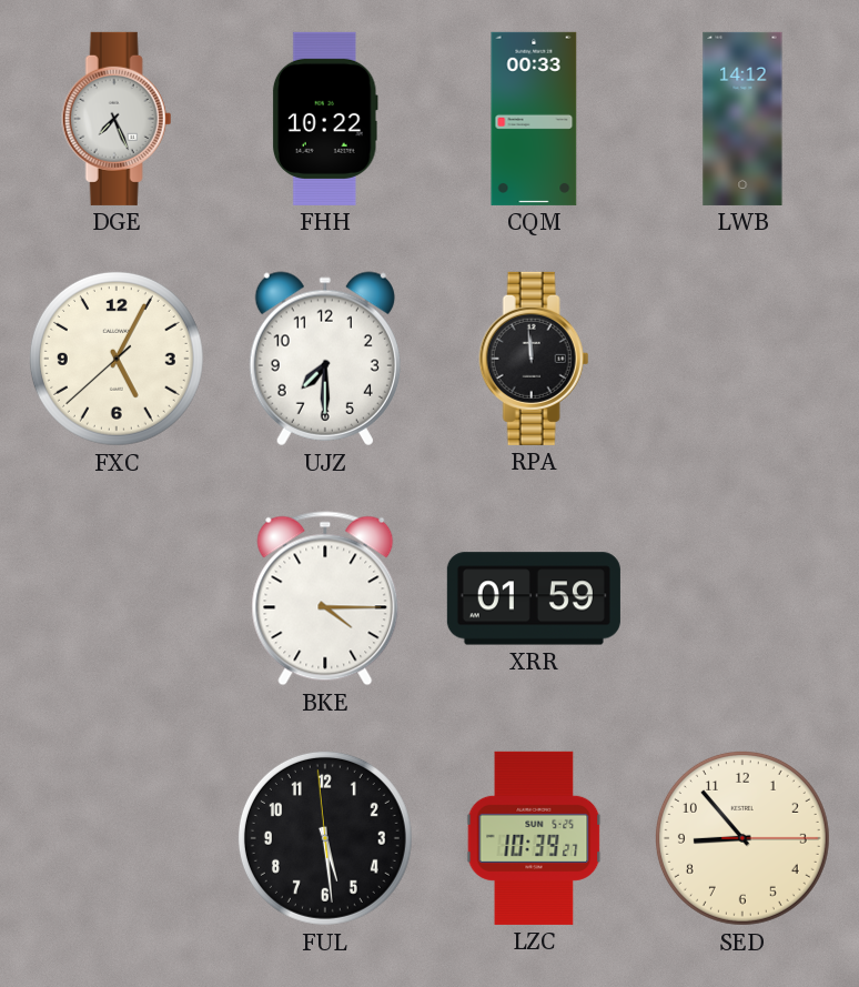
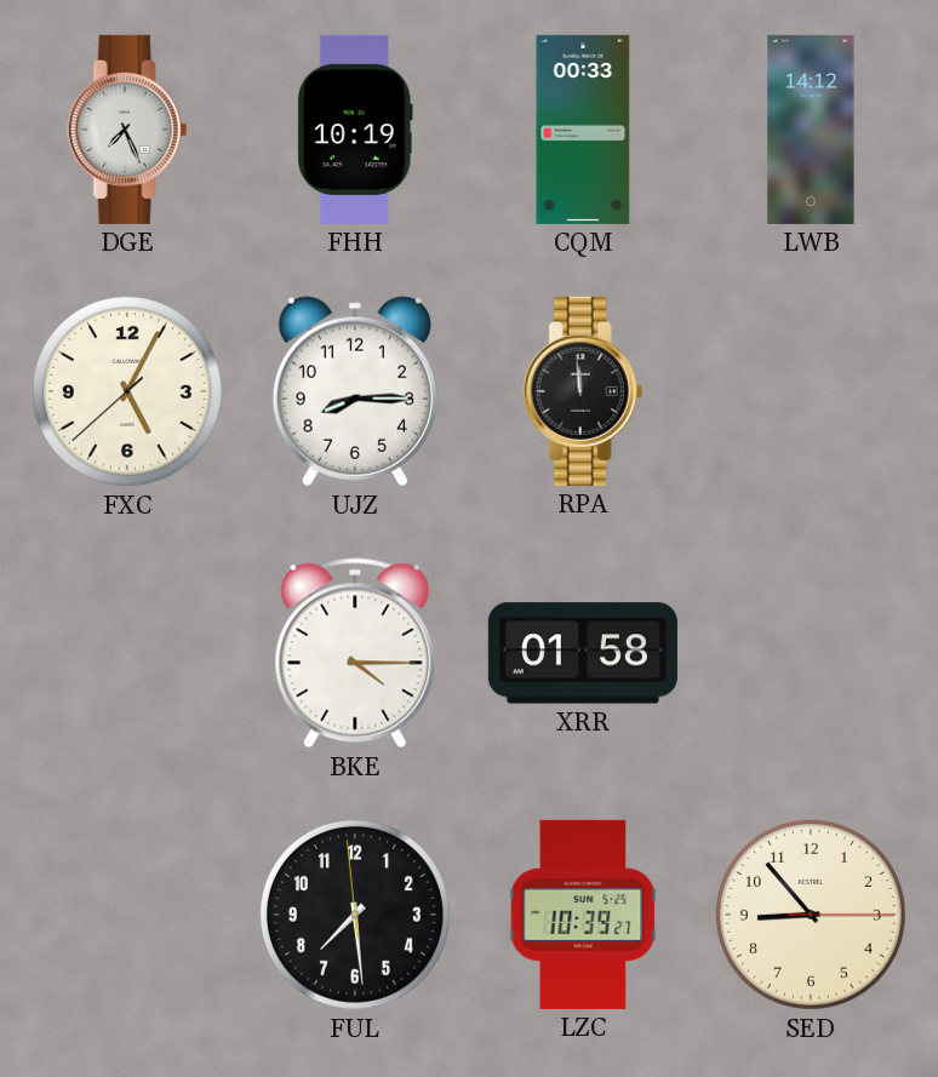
FHH: 10:22 -> 10:19 (355, 130)
UJZ: 7:30 -> 8:15 (355, 391)
XRR: 01:59 -> 01:58 (583, 653)
FUL: 5:28 -> 7:28 (355, 915)
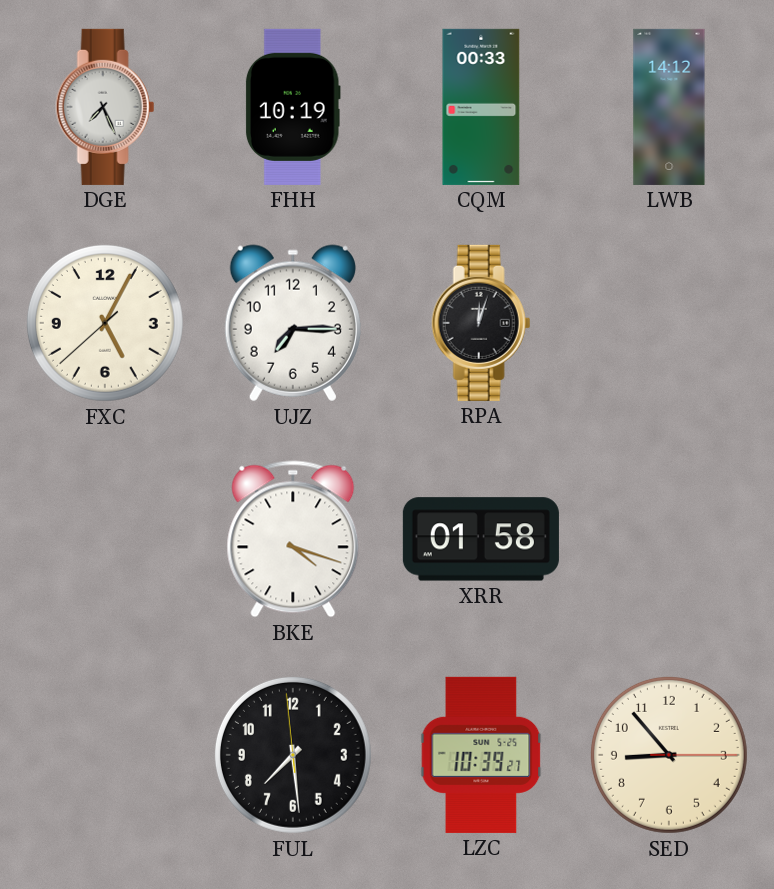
UJZ: 8:15 -> 7:15 (293, 323)
RPA: 11:59 -> 12:03 (481, 323)
BKE: 4:15 -> 4:18 (293, 539)
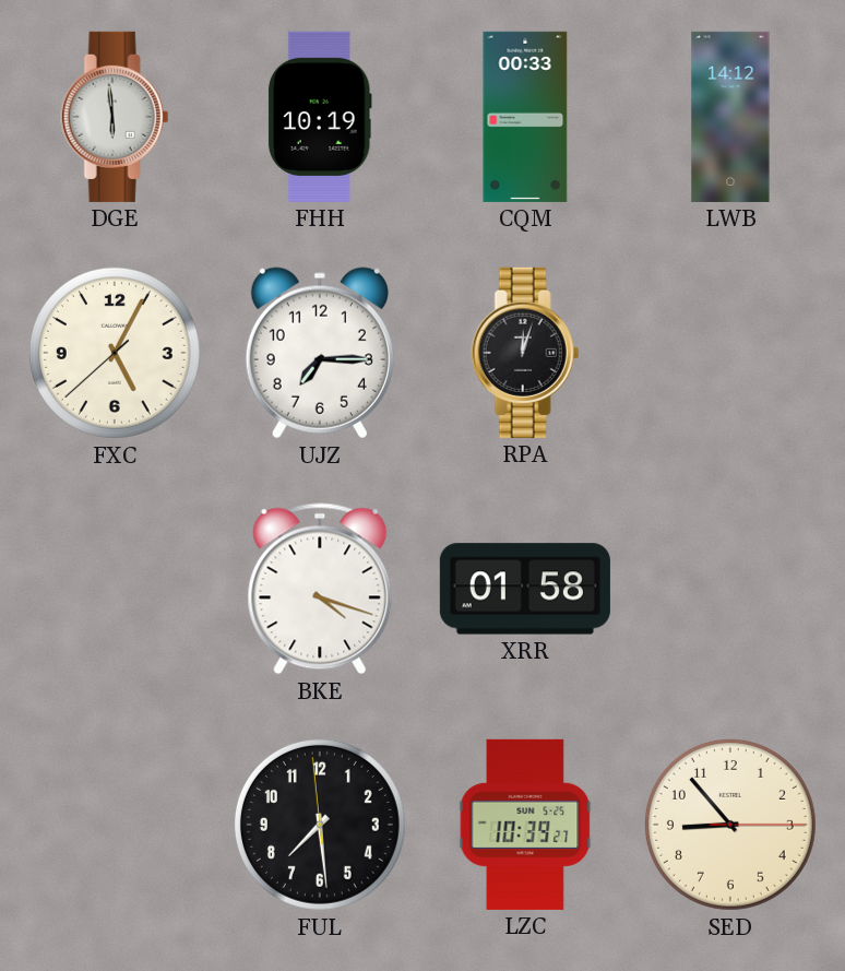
DGE: 7:26 -> 5:59 (115, 117)
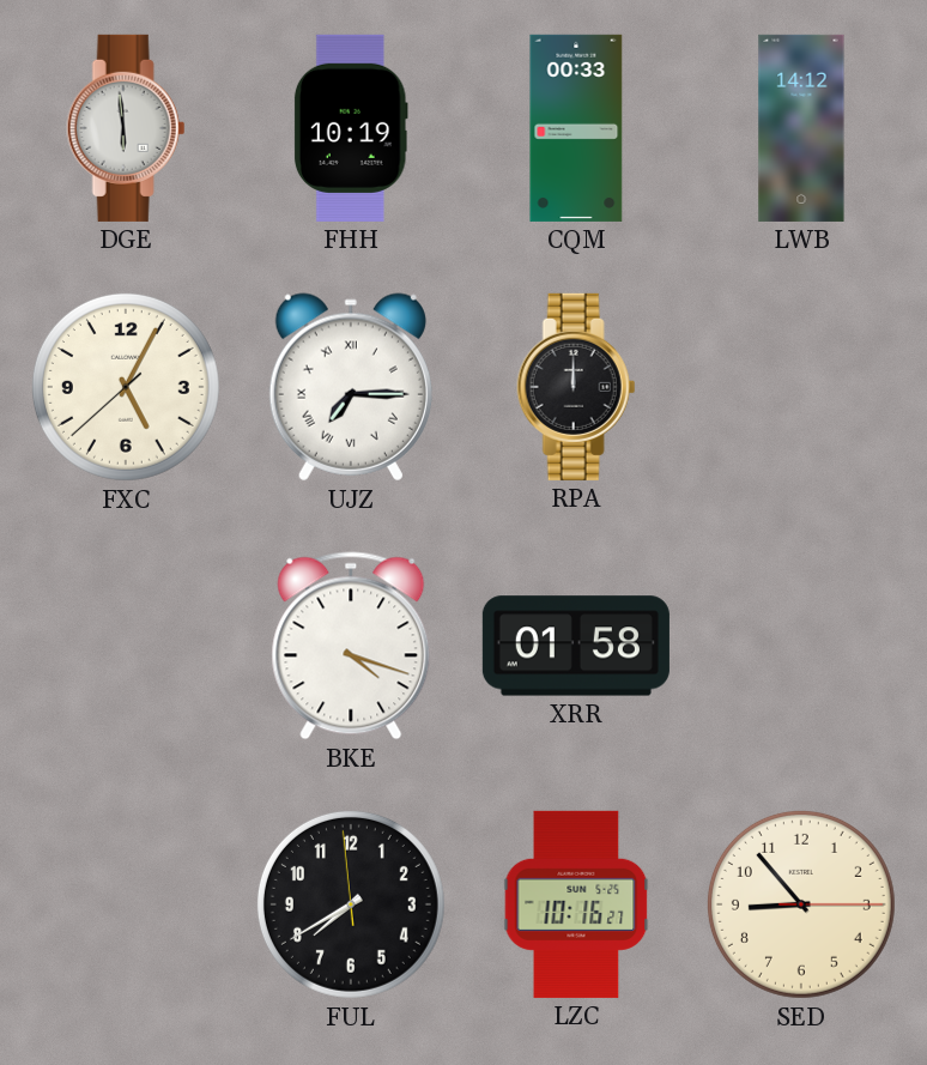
UJZ numerals: Arabic -> Roman (351, 387)
RPA: 12:03 -> 12:00 (576, 387)
FUL: 7:28 -> 7:39 (351, 904)
LZC: 10:39 -> 10:16 (576, 904)
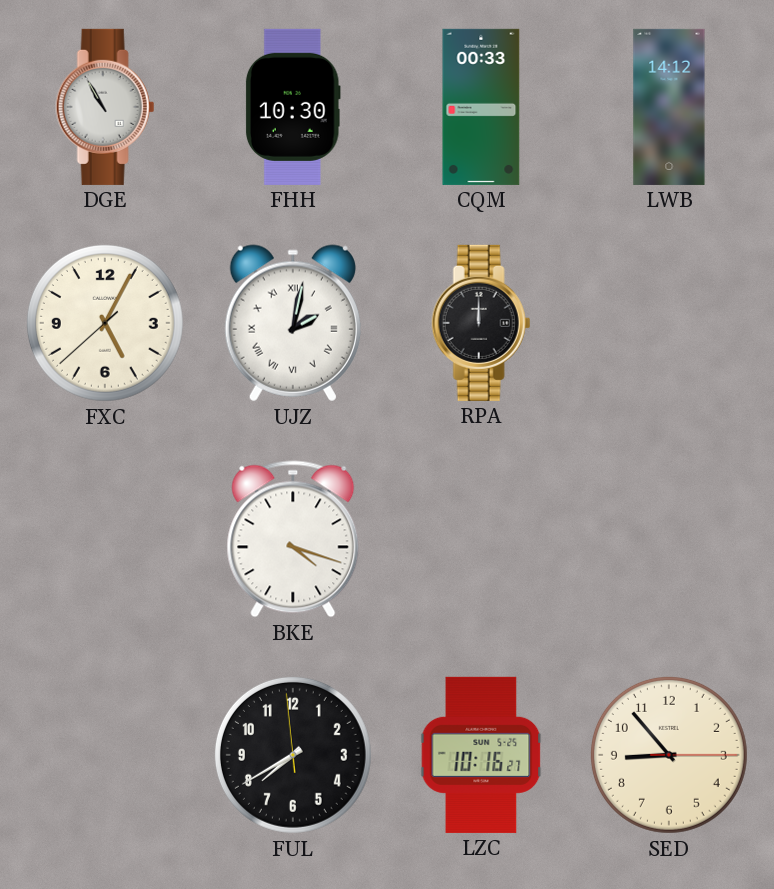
DGE: 5:59 -> 10:55 (105, 107)
FHH: 10:19 -> 10:30 (293, 107)
UJZ: 7:15 -> 2:02 (293, 323)
XRR: 01:58 -> none (576, 646)
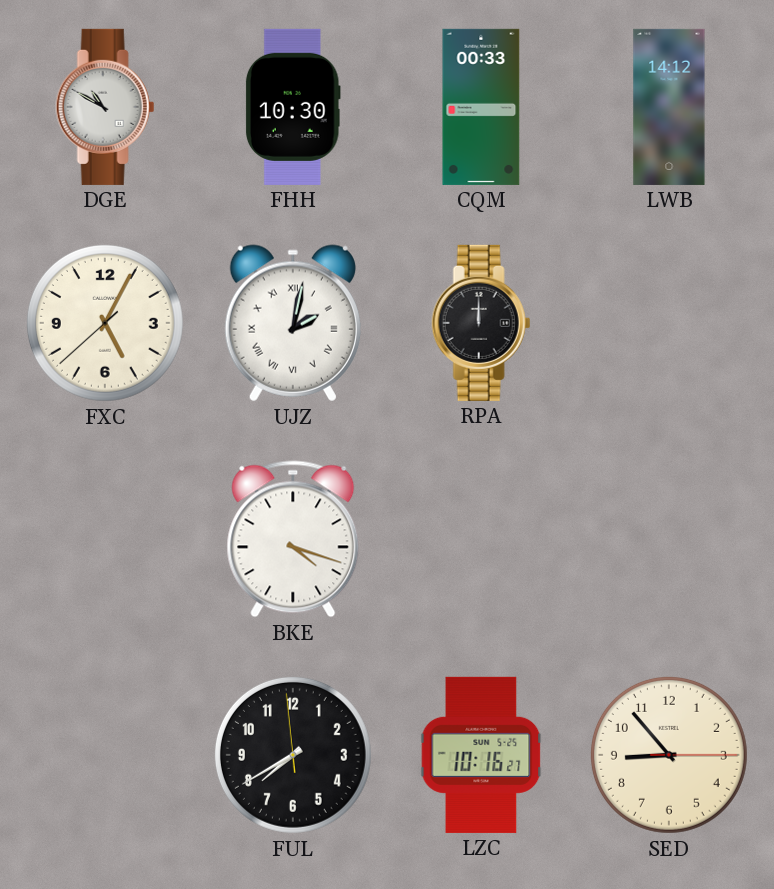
DGE: 10:55 -> 10:50 (105, 107)
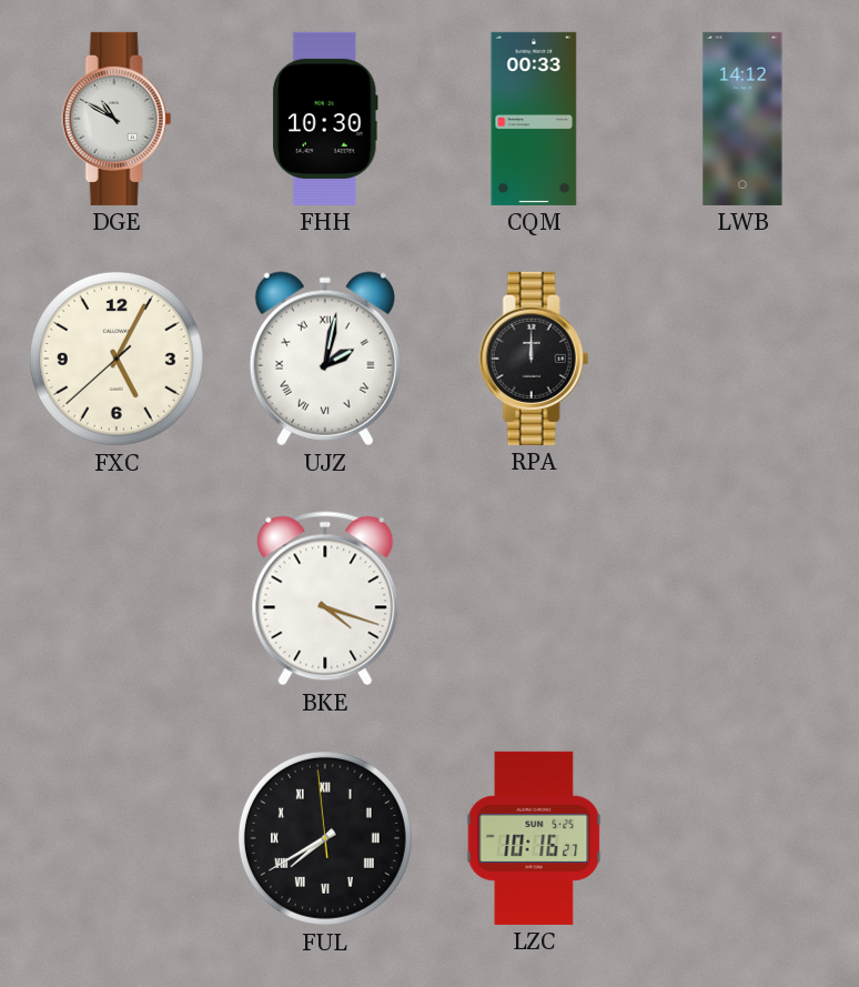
FUL numerals: Arabic -> Roman (325, 838)
SED: 8:53 -> none (669, 755)
